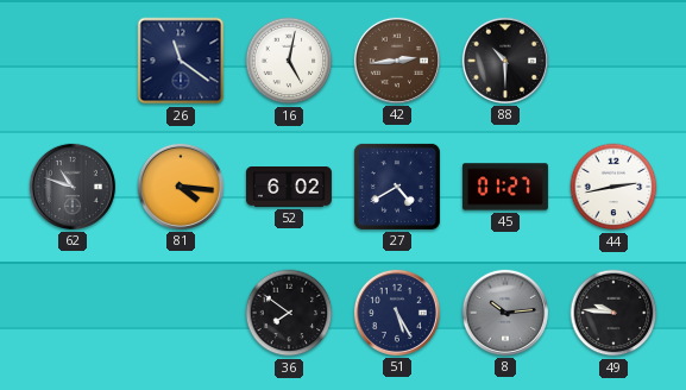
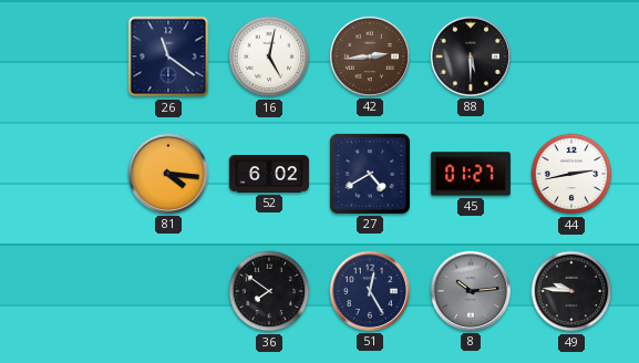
88: 10:30 -> 5:30 (471, 56)
62: 10:48 -> none (73, 187)
51: 5:25 -> 12:25 (370, 291)
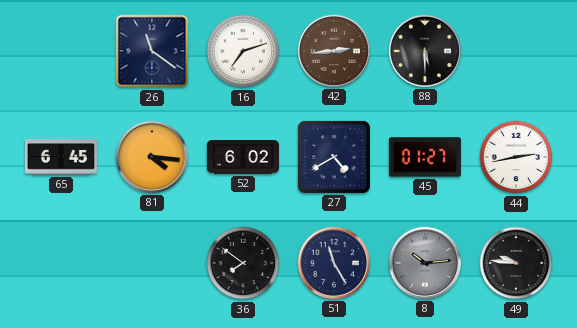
16: 5:02 -> 7:12 (243, 51)
65: none -> 6:45 (61, 157)
51: 12:25 -> 11:25 (334, 263)
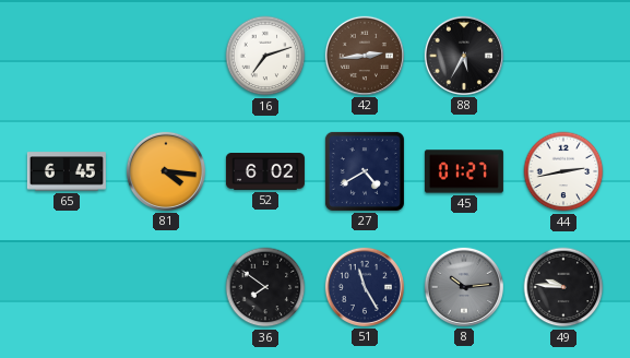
26: 11:21 -> none (152, 51)
88: 5:30 -> 5:35 (464, 56)
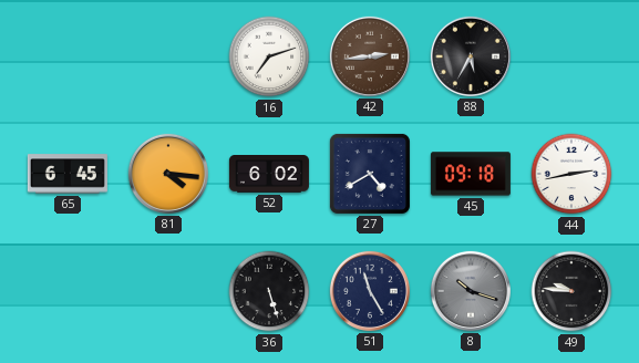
45: 01:27 -> 09:18 (471, 174)
36: 7:51 -> 5:27 (269, 291)
8: 10:14 -> 10:18 (471, 291)
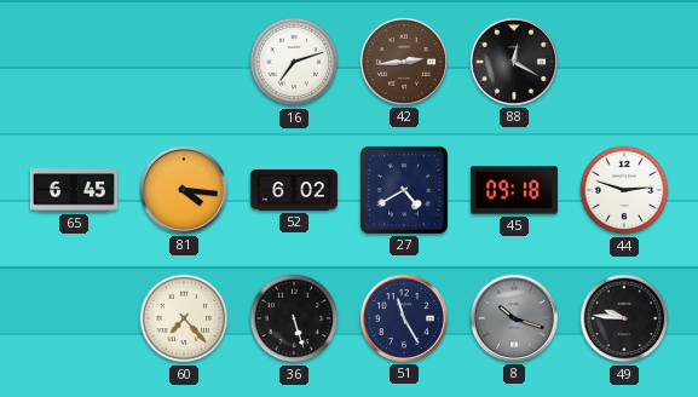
88: 5:35 -> 12:20 (514, 62)
44: 2:43 -> 2:48 (624, 190)
60: none -> 7:23 (184, 318)
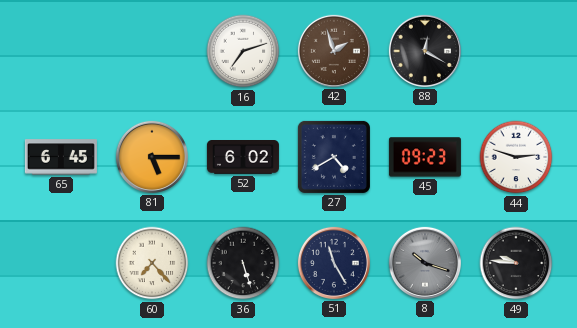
42: 2:44 -> 1:57 (334, 51)
81: 4:16 -> 5:15 (152, 157)
45: 09:18 -> 09:23 (425, 157)
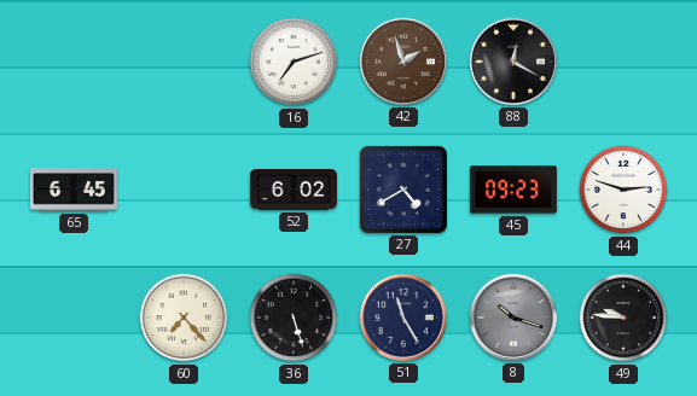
81: 5:15 -> none (152, 157)
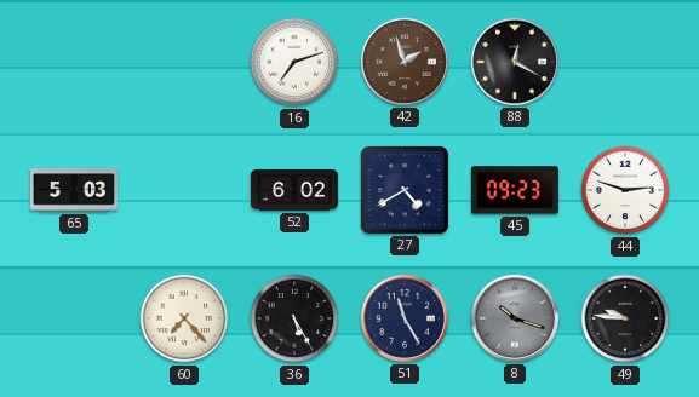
65: 6:45 -> 5:03 (74, 190)
36: 5:27 -> 5:25 (294, 318)
